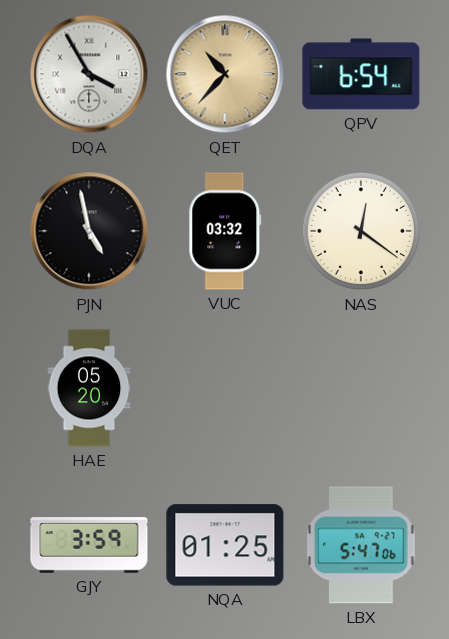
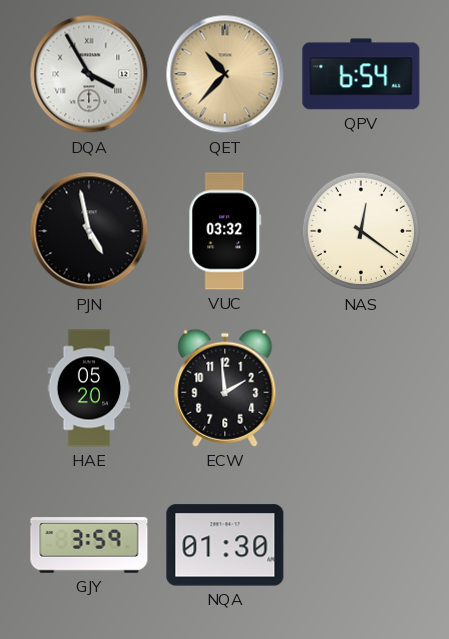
ECW: none -> 1:59 (225, 388)
NQA: 01:25 -> 01:30 (225, 545)
LBX: 5:47 -> none (361, 545)
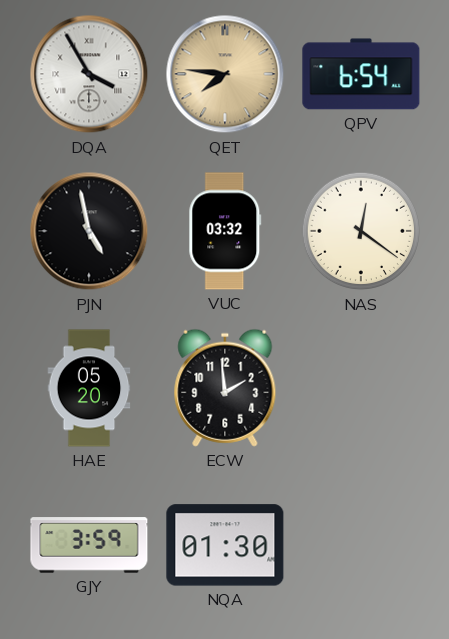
QET: 10:37 -> 7:46 (225, 74)
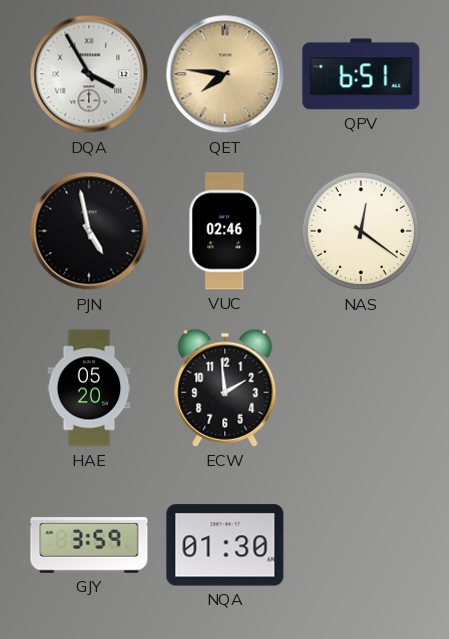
QPV: 6:54 -> 6:51 (361, 74)
VUC: 03:32 -> 02:46 (225, 231)
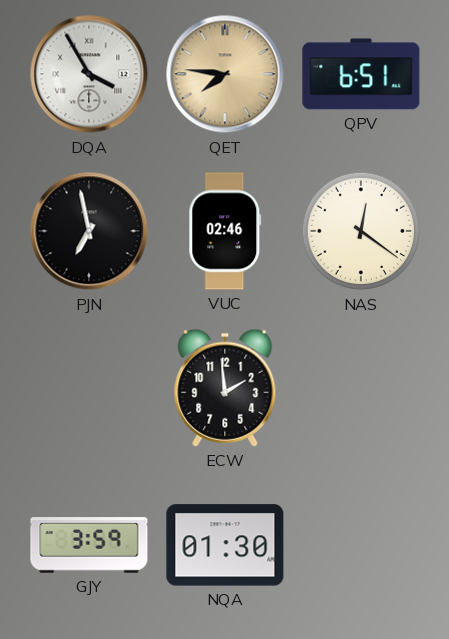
PJN: 4:58 -> 6:58 (89, 231)
HAE: 05:20 -> none (89, 388)
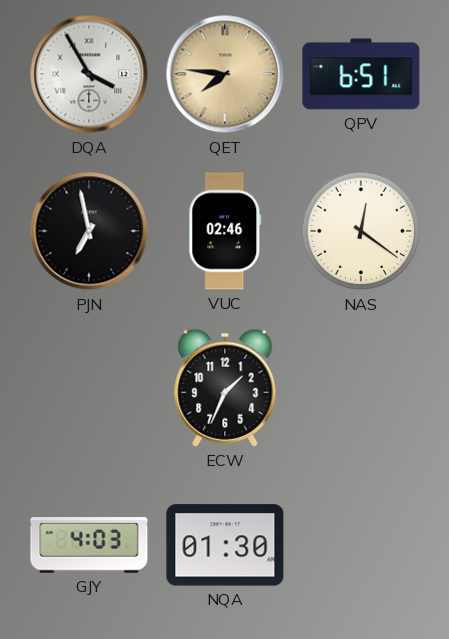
ECW: 1:59 -> 1:34 (225, 388)
GJY: 3:59 -> 4:03 (89, 545)
